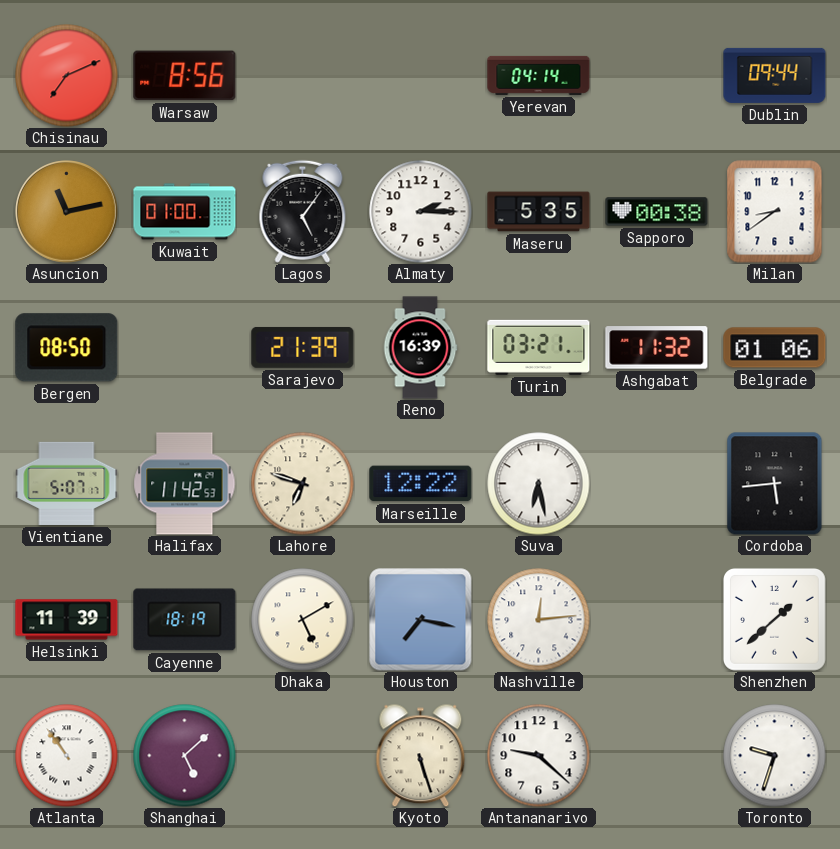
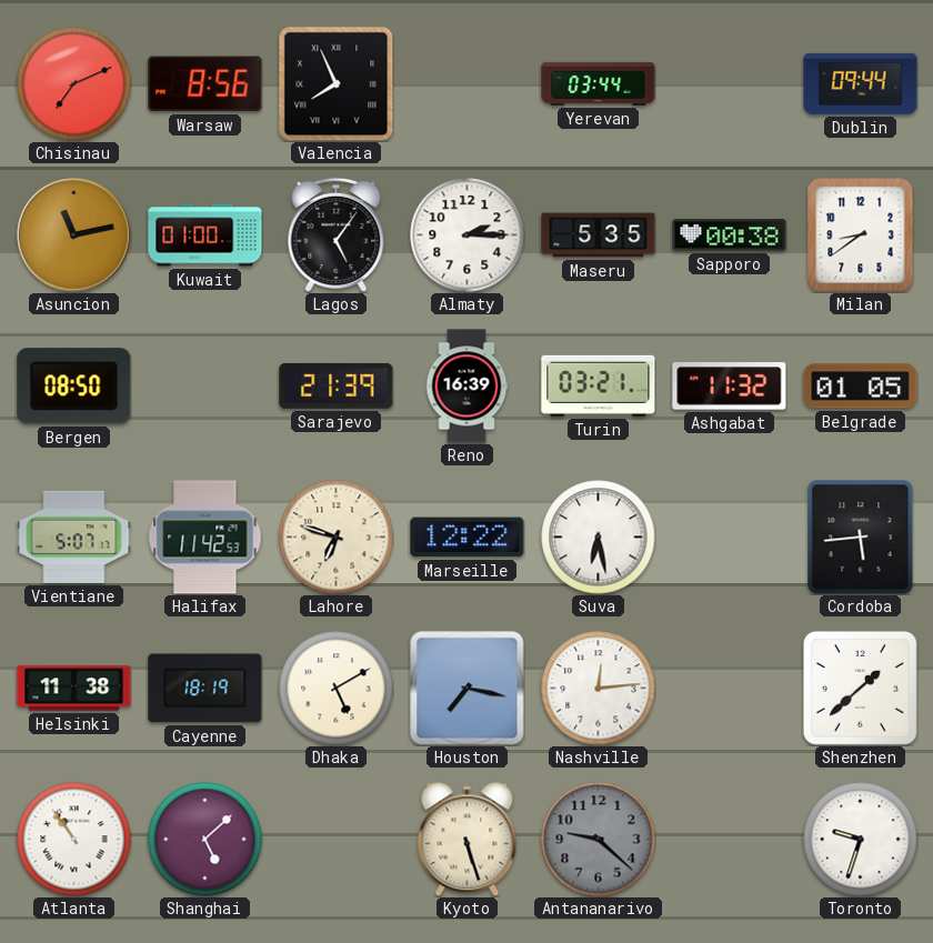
Valencia: none -> 7:56 (337, 84)
Yerevan: 04:14 -> 03:44 (599, 83)
Belgrade: 01:06 -> 01:05 (861, 387)
Helsinki: 11:39 -> 11:38 (74, 689)
Antananarivo dial: white -> grey (599, 840)
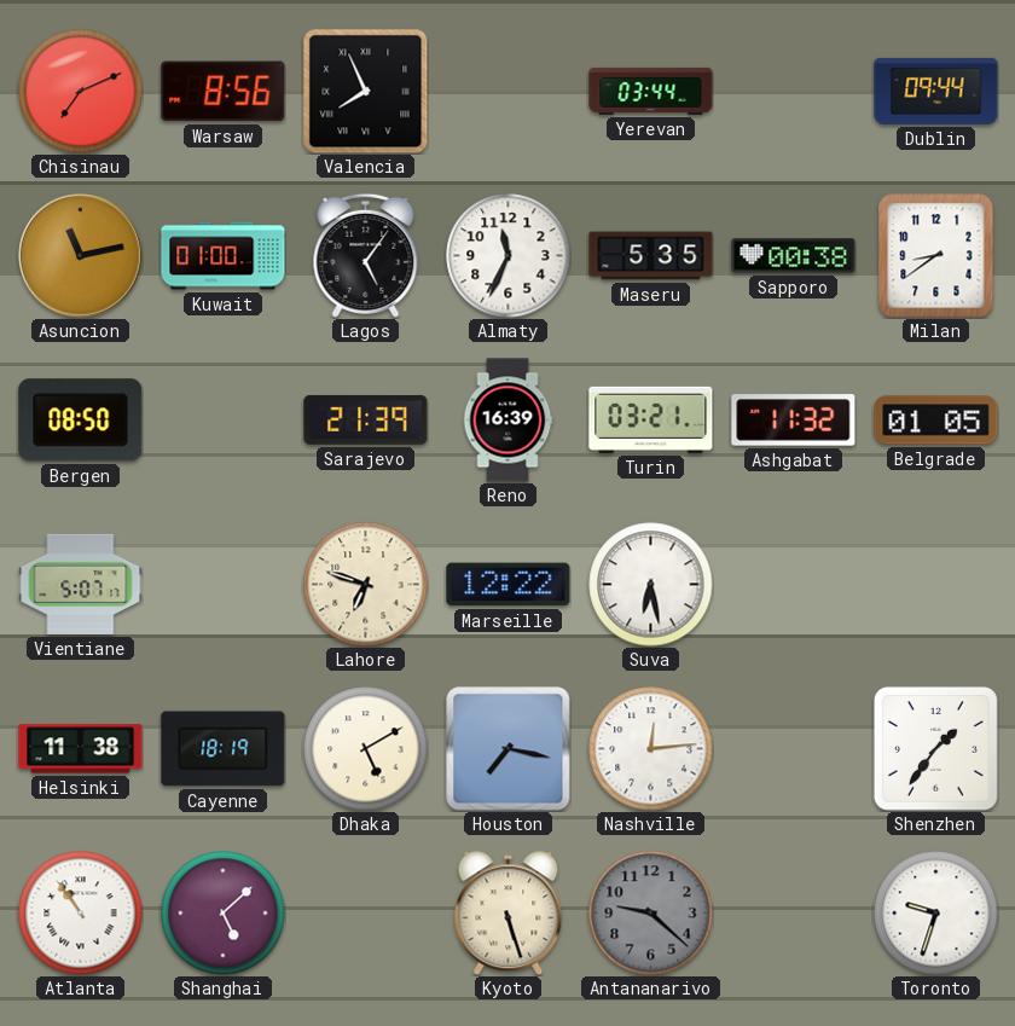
Almaty: 2:15 -> 11:34 (509, 256)
Halifax: 11:42 -> none (205, 538)
Cordoba: 5:44 -> none (861, 538)
Shenzhen: 1:38 -> 1:36 (935, 748)
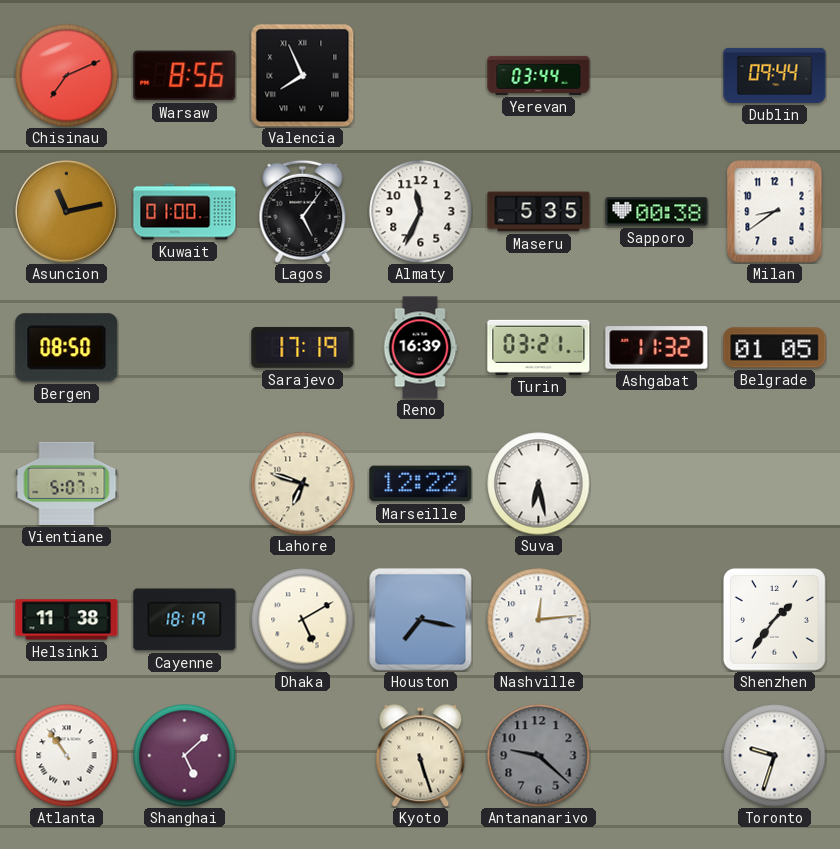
Sarajevo: 21:39 -> 17:19 (303, 347)
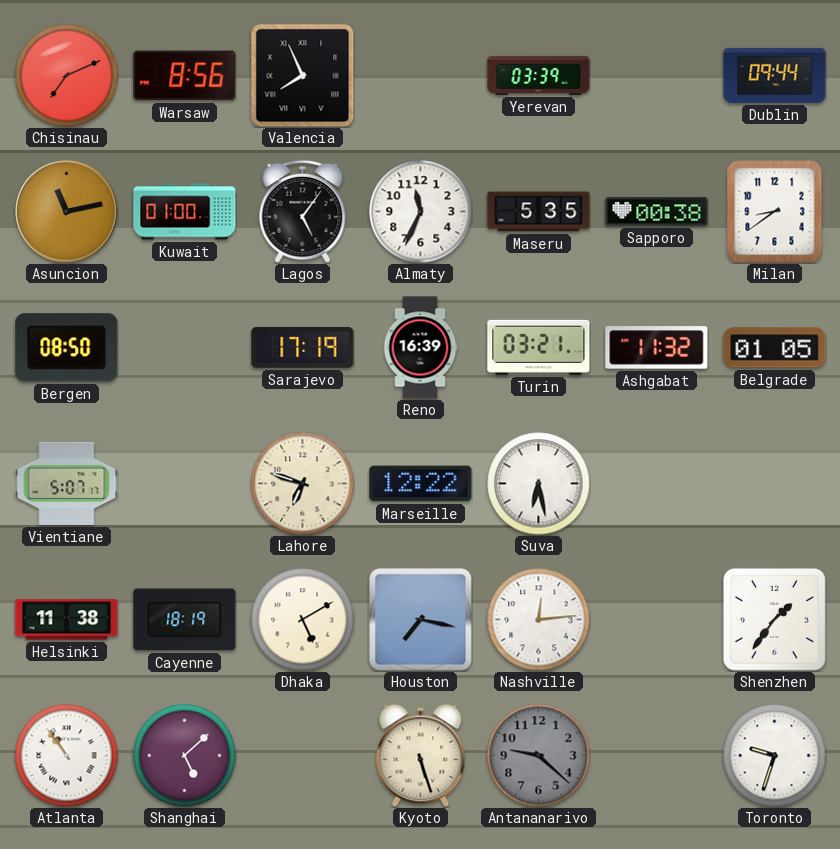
Yerevan: 03:44 -> 03:39 (539, 75)
